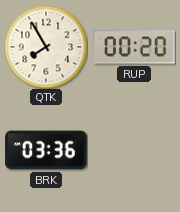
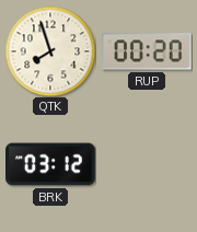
QTK: 7:55 -> 7:57 (50, 51)
BRK: 03:36 -> 03:12 (50, 164)
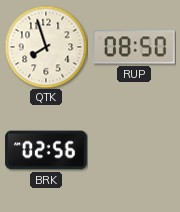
RUP: 00:20 -> 08:50 (135, 47)
BRK: 03:12 -> 02:56 (46, 150)
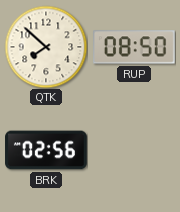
QTK: 7:57 -> 7:52 (46, 47)
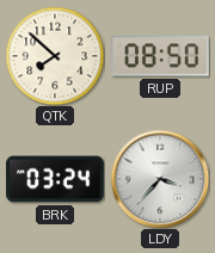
BRK: 02:56 -> 03:24 (55, 179)
LDY: none -> 3:37 (160, 179)
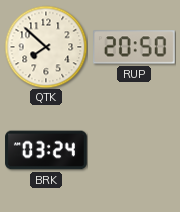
RUP: 08:50 -> 20:50 (135, 47)
LDY: 3:37 -> none (160, 179)
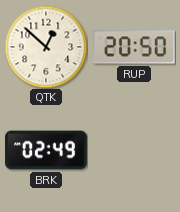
QTK: 7:52 -> 12:52 (46, 47)
BRK: 03:24 -> 02:49 (46, 150)
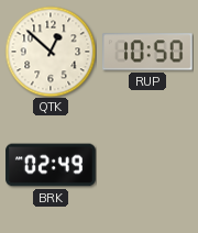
RUP: 20:50 -> 10:50 (148, 52)
